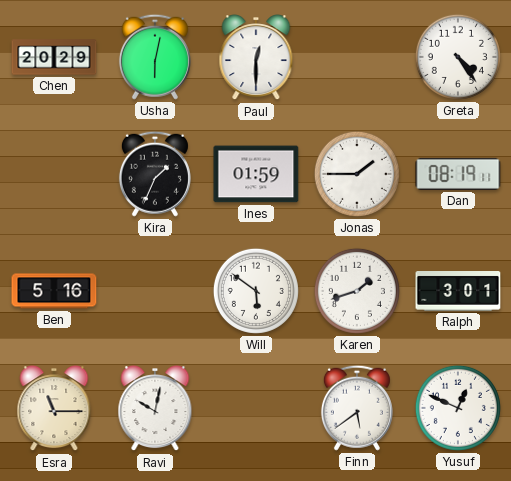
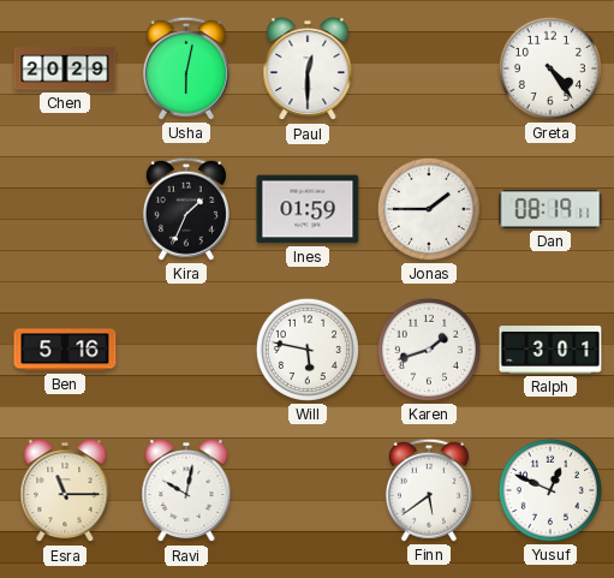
Will: 5:51 -> 5:47 (308, 350)
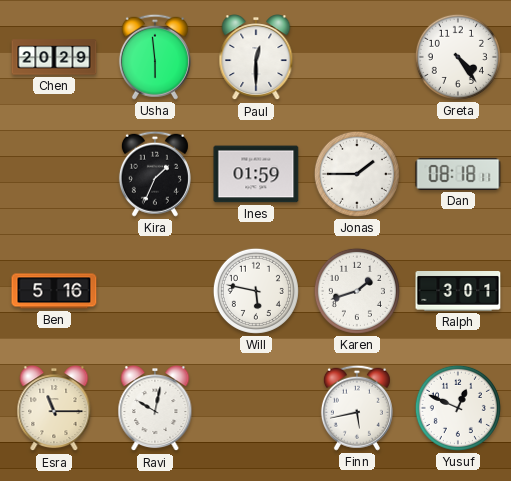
Usha: 6:02 -> 5:59 (155, 57)
Dan: 08:19 -> 08:18 (458, 174)
Finn: 5:39 -> 5:43 (357, 408)
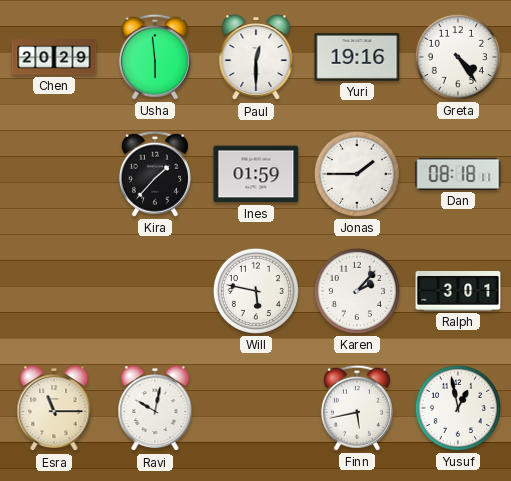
Yuri: none -> 19:16 (357, 57)
Kira: 1:34 -> 1:37 (155, 174)
Ben: 5:16 -> none (54, 291)
Karen: 1:42 -> 2:07 (357, 291)
Yusuf: 12:49 -> 12:58 (458, 408)
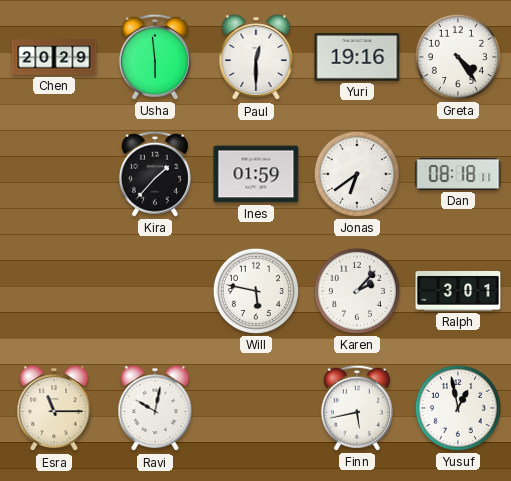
Jonas: 1:45 -> 6:39 (357, 174)
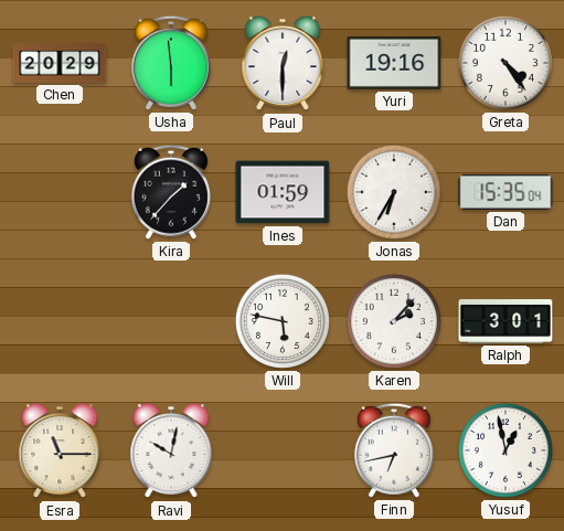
Jonas: 6:39 -> 6:35 (394, 192)
Dan: 08:18 -> 15:35 (506, 192)
Finn: 5:43 -> 6:43 (394, 450)
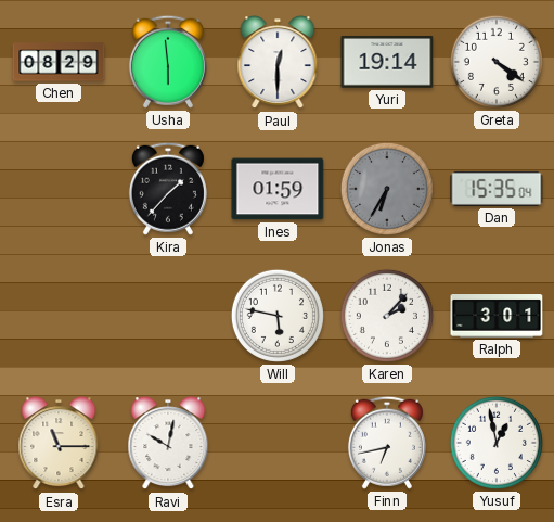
Chen: 20:29 -> 08:29 (59, 62)
Yuri: 19:16 -> 19:14 (387, 62)
Greta: 4:24 -> 4:21 (497, 62)
Jonas dial: white -> grey (387, 189)
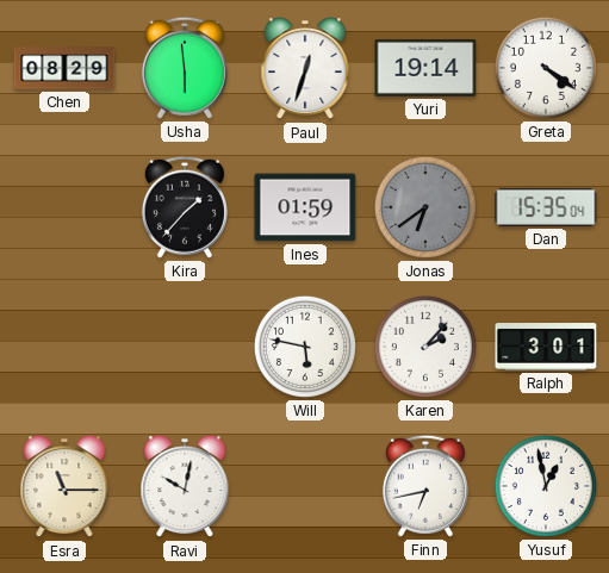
Paul: 12:30 -> 12:33 (305, 69)
Jonas: 6:35 -> 6:39 (425, 207)
